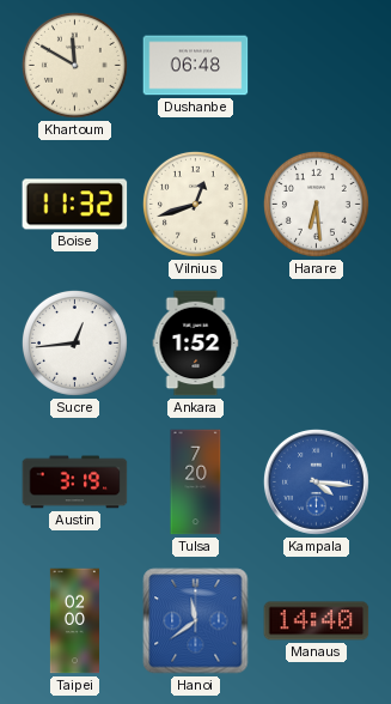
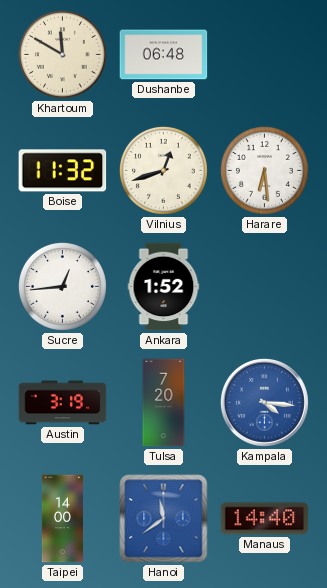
Taipei: 02:00 -> 14:00 (62, 519)
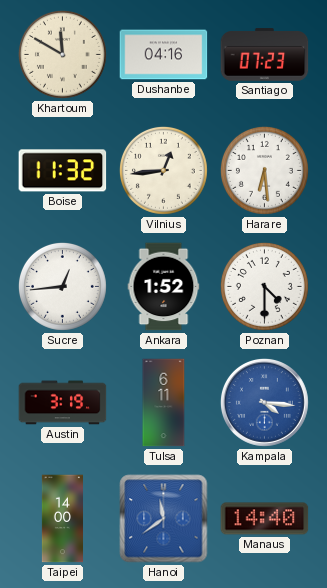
Dushanbe: 06:48 -> 04:16 (164, 55)
Santiago: none -> 07:23 (265, 55)
Vilnius: 12:42 -> 12:44 (163, 170)
Poznan: none -> 4:30 (264, 286)
Tulsa: 7:20 -> 6:11 (164, 403)
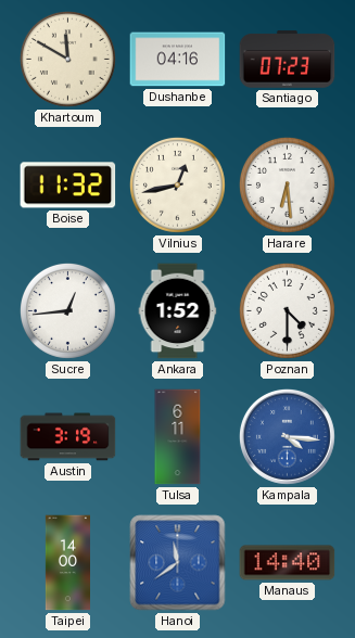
Vilnius: 12:44 -> 12:43 (177, 184)
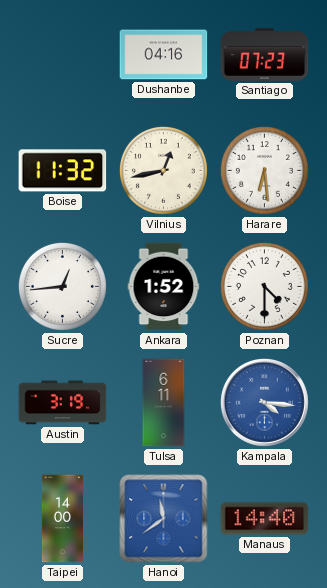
Khartoum: 11:50 -> none (67, 59)
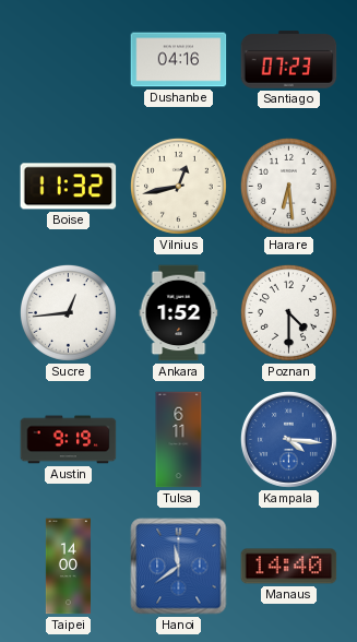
Austin: 3:19 -> 9:19 (69, 440)
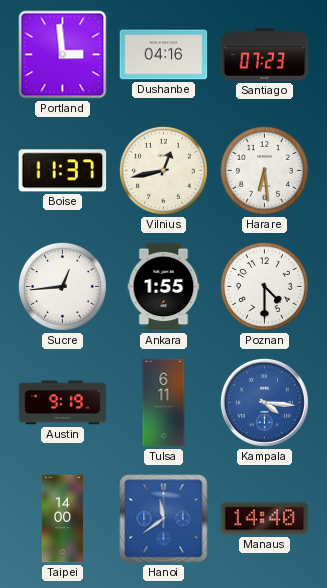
Portland: none -> 2:59 (63, 55)
Boise: 11:32 -> 11:37 (63, 171)
Ankara: 1:52 -> 1:55 (164, 287)
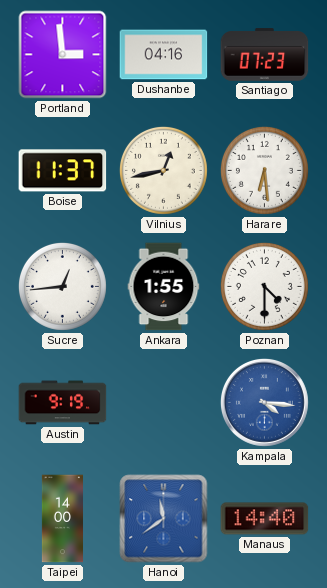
Tulsa: 6:11 -> none (164, 403)
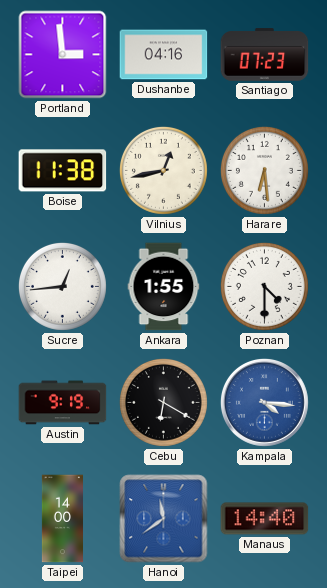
Boise: 11:37 -> 11:38 (63, 171)
Cebu: none -> 6:20 (163, 402)
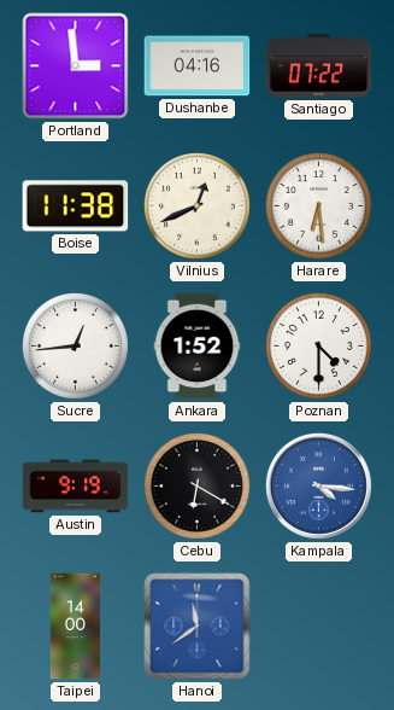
Santiago: 07:23 -> 07:22 (319, 66)
Vilnius: 12:43 -> 12:41 (196, 205)
Ankara: 1:55 -> 1:52 (198, 347)
Manaus: 14:40 -> none (265, 519)
